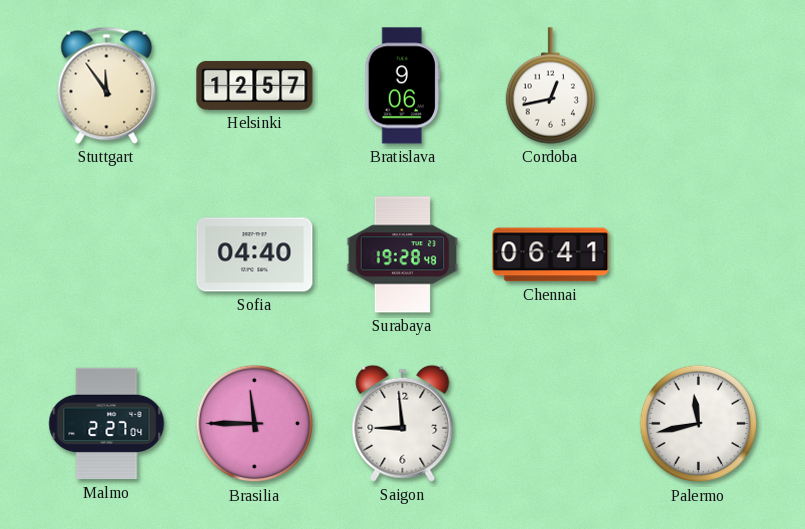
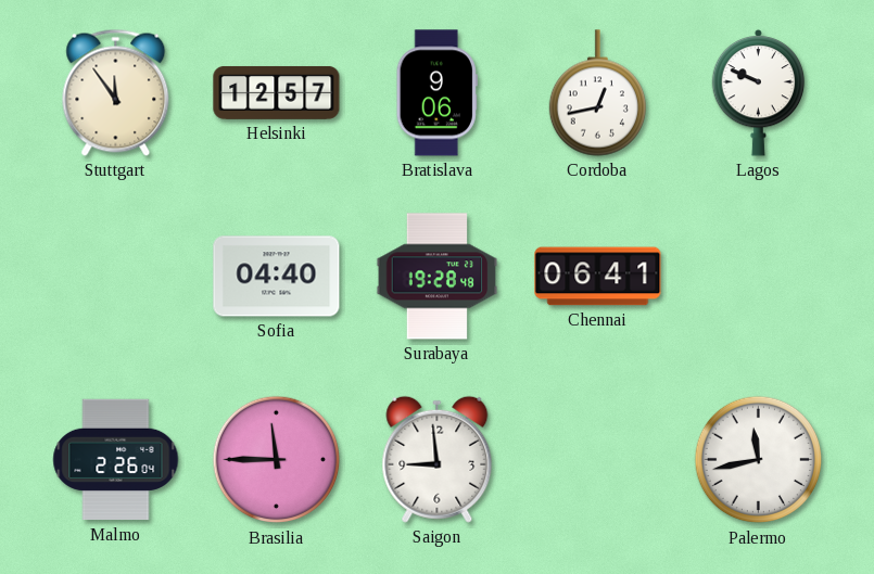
Lagos: none -> 9:49 (759, 92)
Malmo: 2:27 -> 2:26 (116, 460)
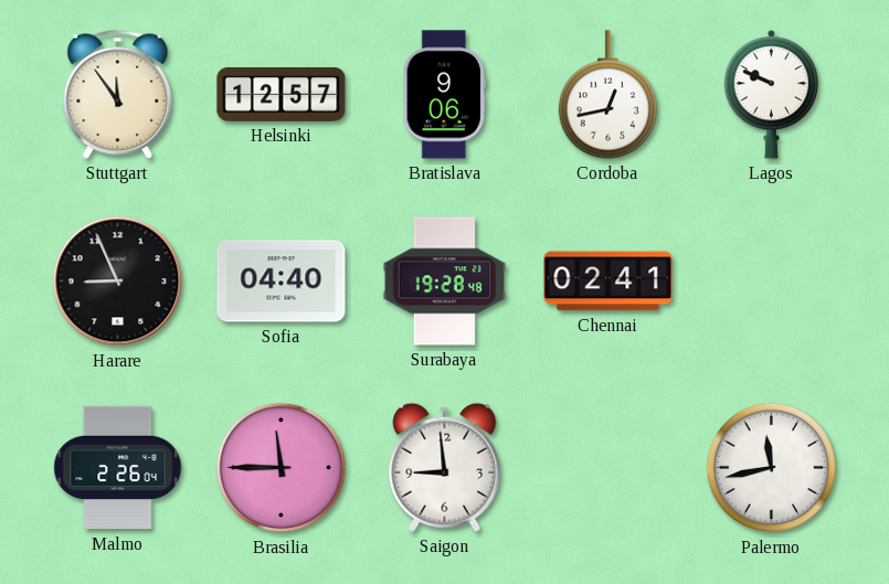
Harare: none -> 8:56 (118, 282)
Chennai: 06:41 -> 02:41 (608, 282)
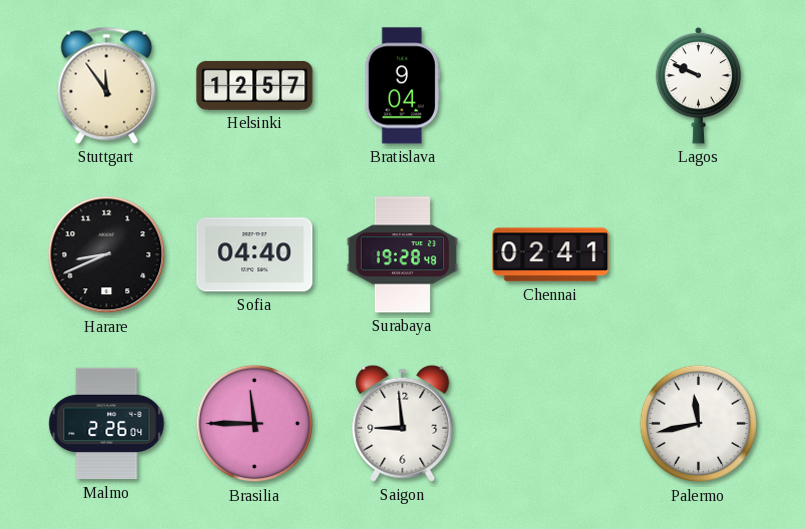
Bratislava: 9:06 -> 9:04 (402, 86)
Cordoba: 12:43 -> none (607, 95)
Harare: 8:56 -> 8:41 (107, 255)
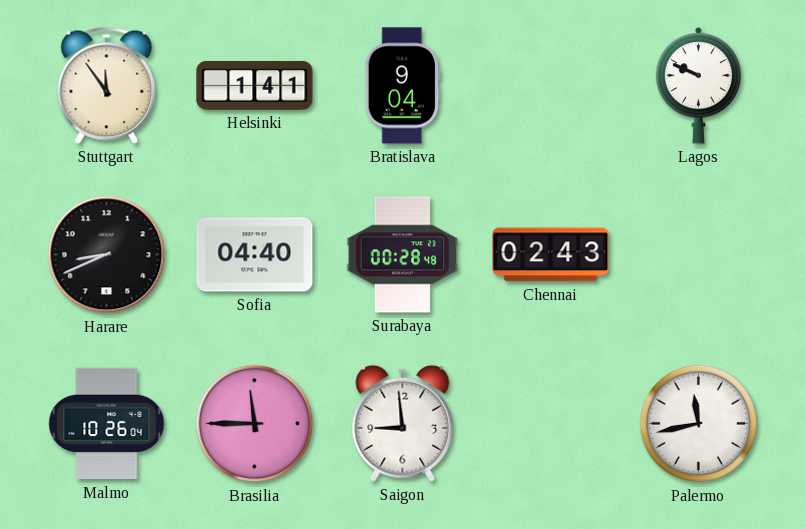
Helsinki: 12:57 -> 1:41 (255, 85)
Surabaya: 19:28 -> 00:28 (403, 255)
Chennai: 02:41 -> 02:43 (551, 255)
Malmo: 2:26 -> 10:26 (107, 424)
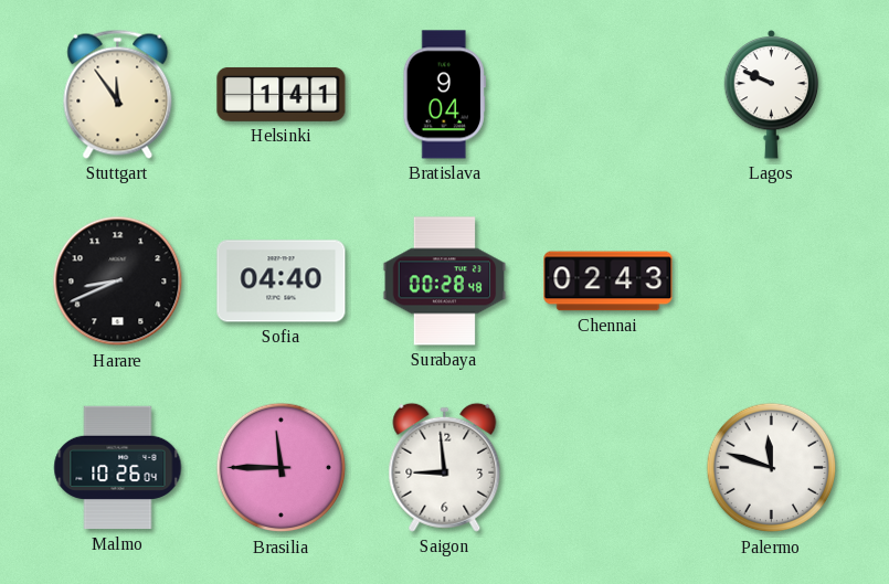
Palermo: 11:43 -> 11:48 (772, 468)
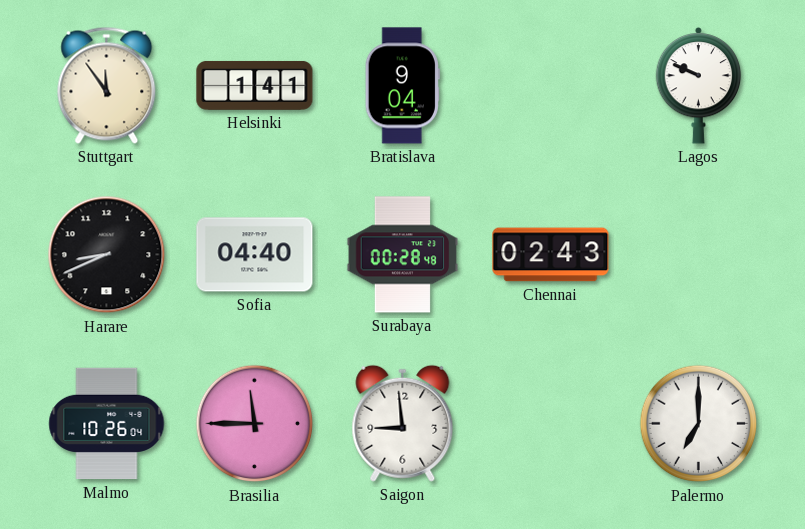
Palermo: 11:48 -> 7:00 (699, 424)
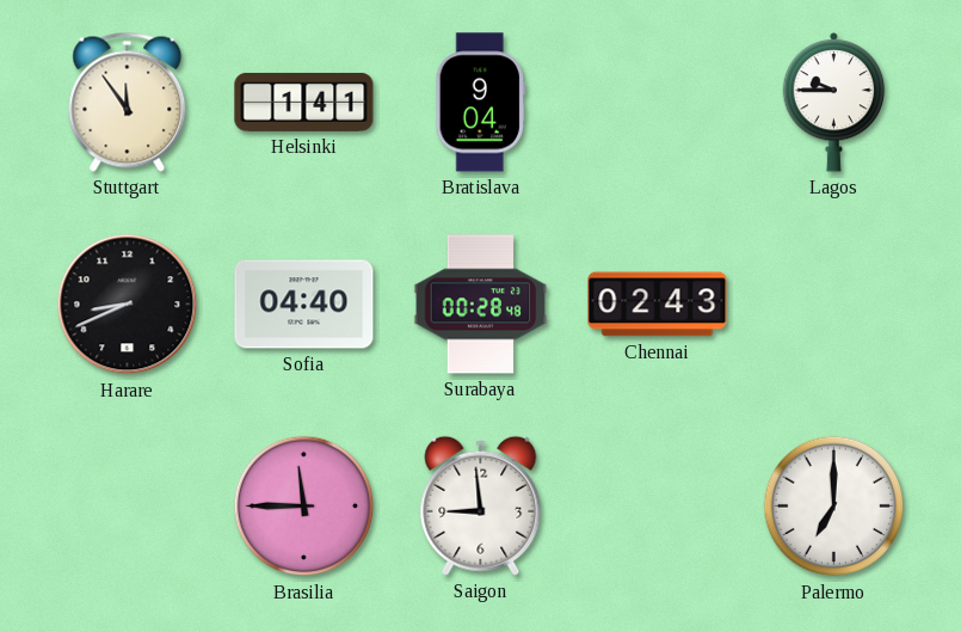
Lagos: 9:49 -> 9:45 (834, 102)
Malmo: 10:26 -> none (107, 424)
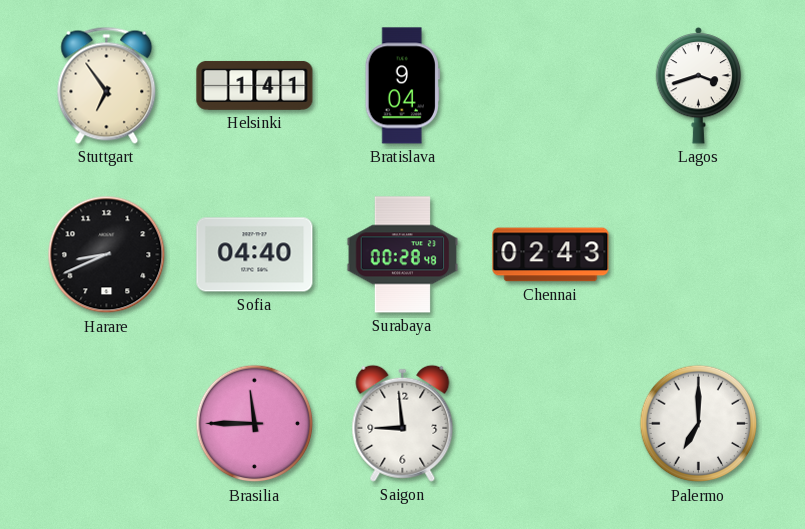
Stuttgart: 11:54 -> 6:54 (107, 85)
Lagos: 9:45 -> 3:42 (699, 85)
